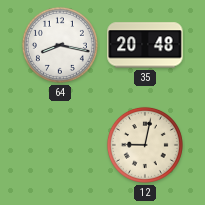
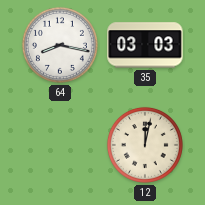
35: 20:48 -> 03:03 (145, 45)
12: 9:02 -> 12:02 (145, 145)
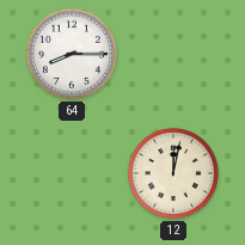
64: 8:17 -> 8:15 (72, 54)
35: 03:03 -> none (145, 45)
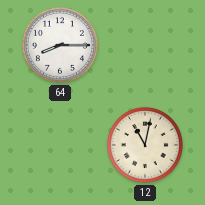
12: 12:02 -> 11:02 (145, 145)
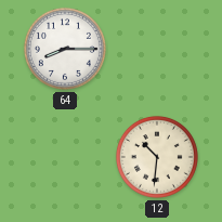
12: 11:02 -> 10:31 (157, 157)
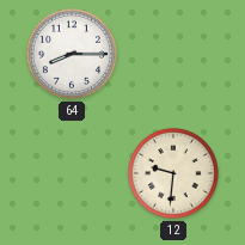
12: 10:31 -> 9:31 (173, 173)
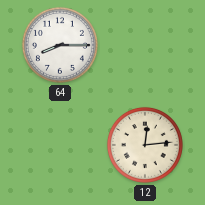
12: 9:31 -> 12:14 (145, 145)
